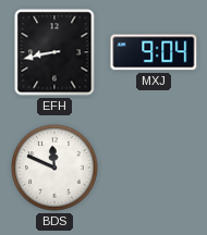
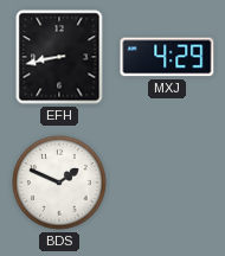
MXJ: 9:04 -> 4:29 (167, 57)
BDS: 11:49 -> 1:49 (59, 183)
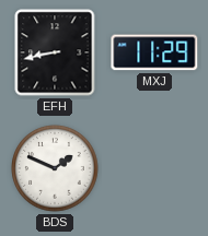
MXJ: 4:29 -> 11:29 (154, 52)
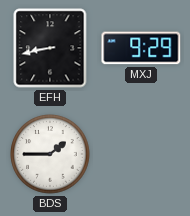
MXJ: 11:29 -> 9:29 (141, 48)
BDS: 1:49 -> 1:45 (50, 154)
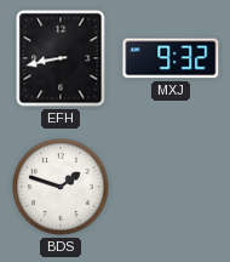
MXJ: 9:29 -> 9:32 (171, 58)
BDS: 1:45 -> 1:48 (61, 187)
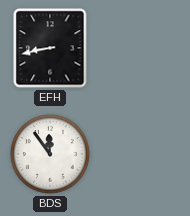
MXJ: 9:32 -> none (171, 58)
BDS: 1:48 -> 11:54 (50, 154)
